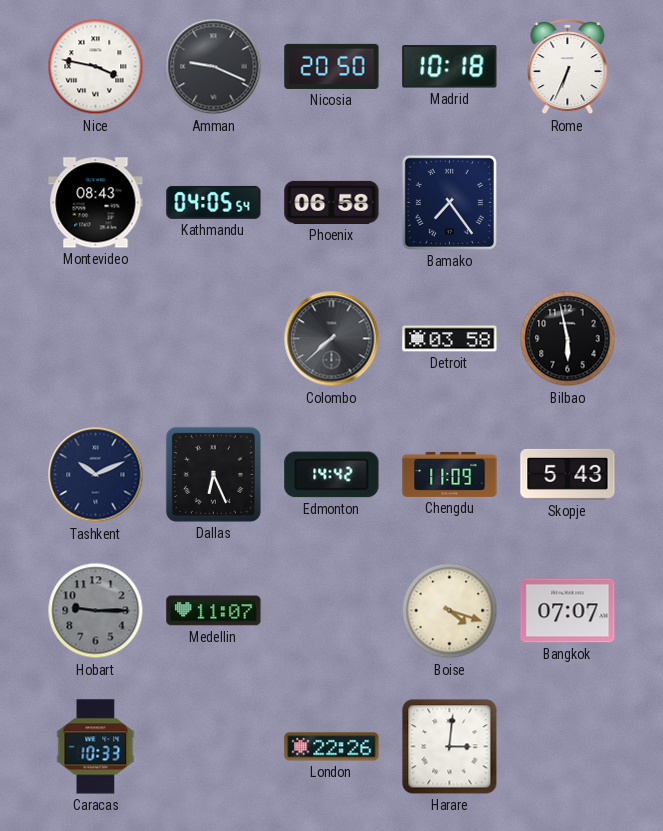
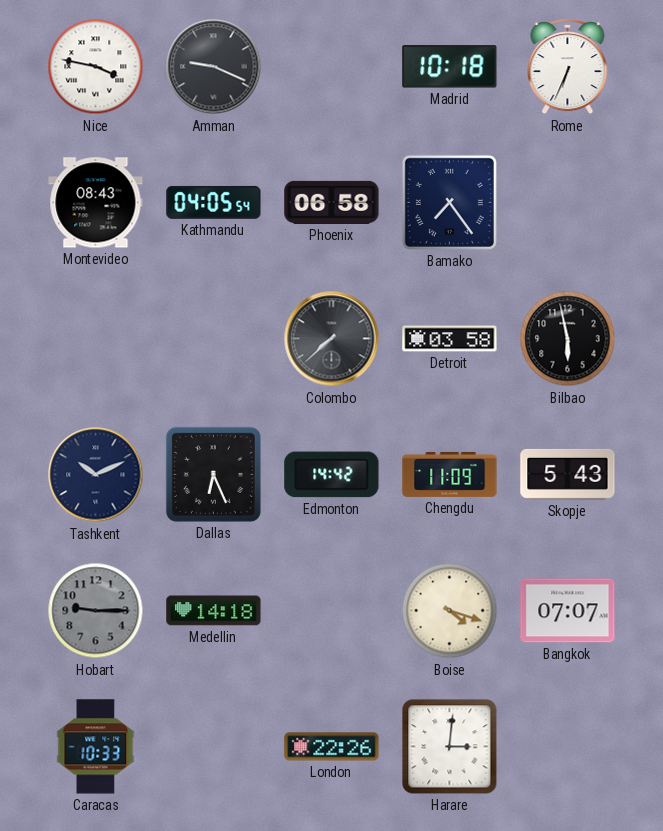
Nicosia: 20:50 -> none (332, 66)
Medellin: 11:07 -> 14:18 (214, 611)
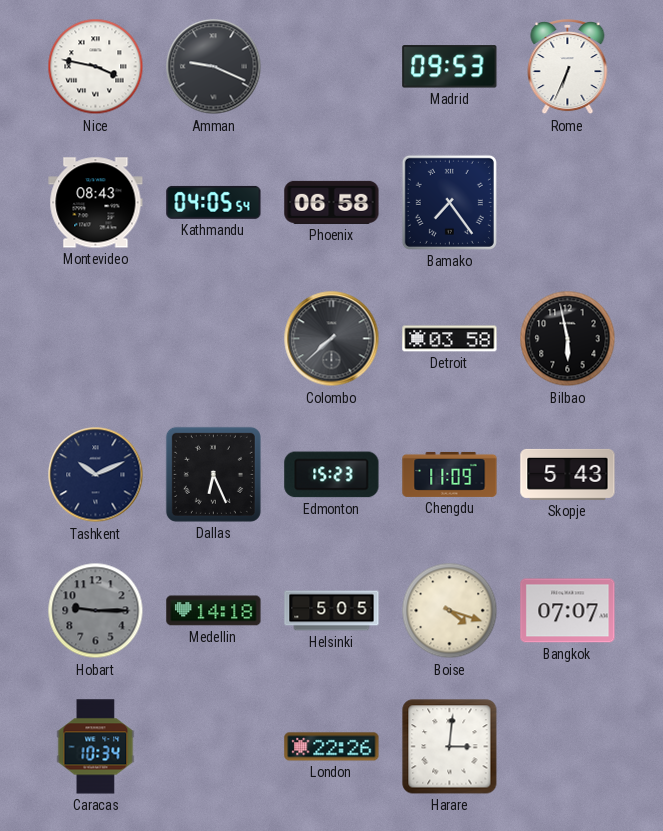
Madrid: 10:18 -> 09:53 (450, 67)
Edmonton: 14:42 -> 15:23 (332, 475)
Helsinki: none -> 5:05 (332, 611)
Caracas: 10:33 -> 10:34 (96, 747)
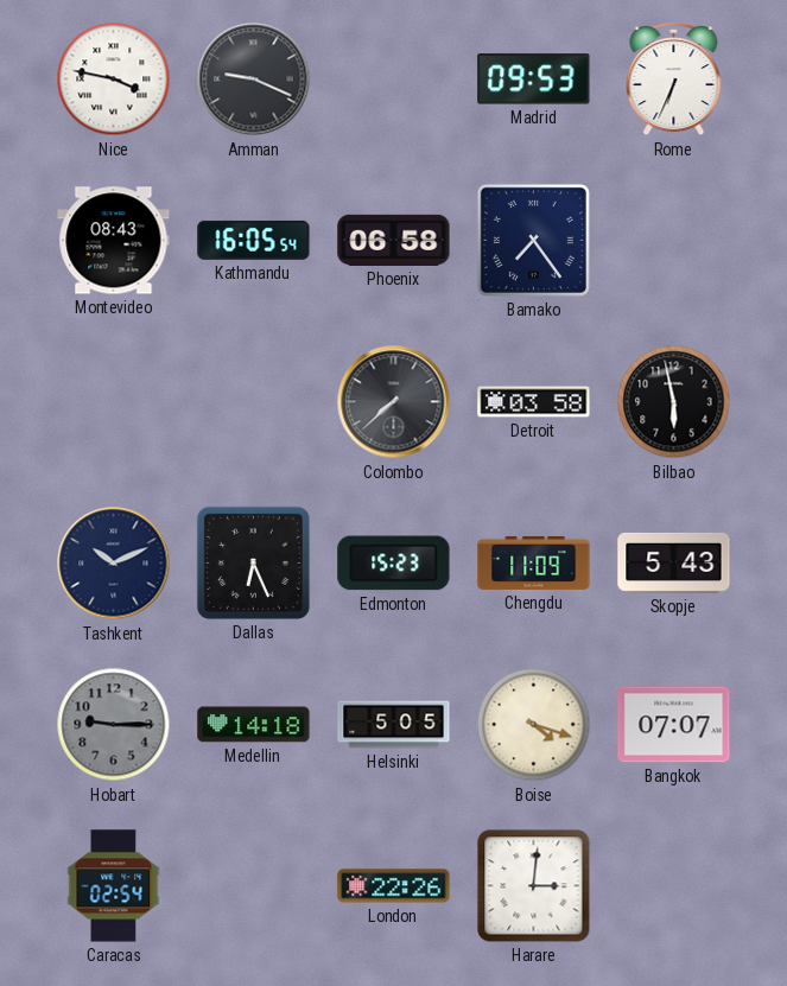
Kathmandu: 04:05 -> 16:05 (254, 240)
Caracas: 10:34 -> 02:54 (114, 886)
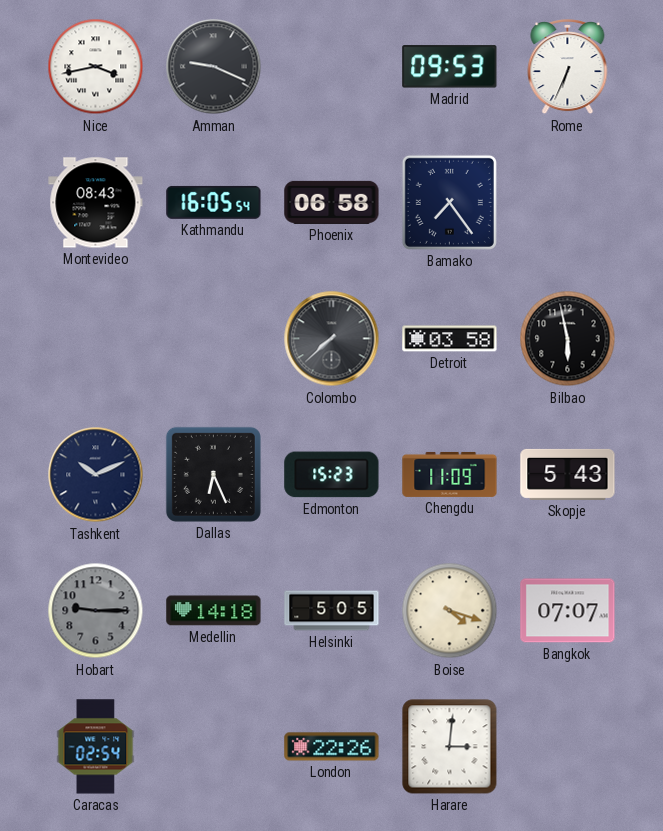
Nice: 3:47 -> 3:43 (96, 67)
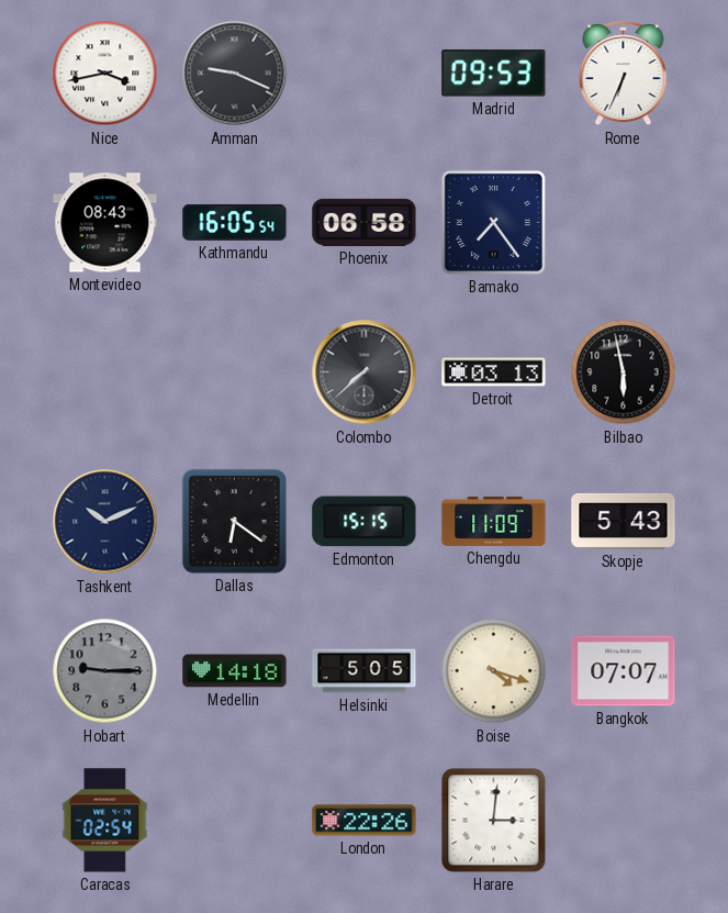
Detroit: 03:58 -> 03:13 (494, 372)
Dallas: 6:26 -> 6:21 (234, 521)
Edmonton: 15:23 -> 15:15 (365, 522)
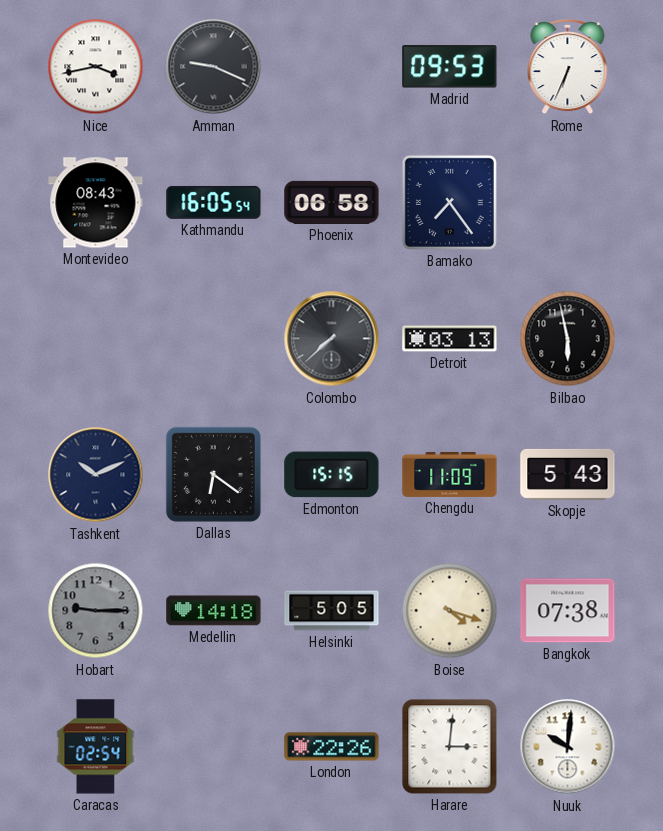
Bangkok: 07:07 -> 07:38 (568, 611)
Nuuk: none -> 10:01 (568, 747)
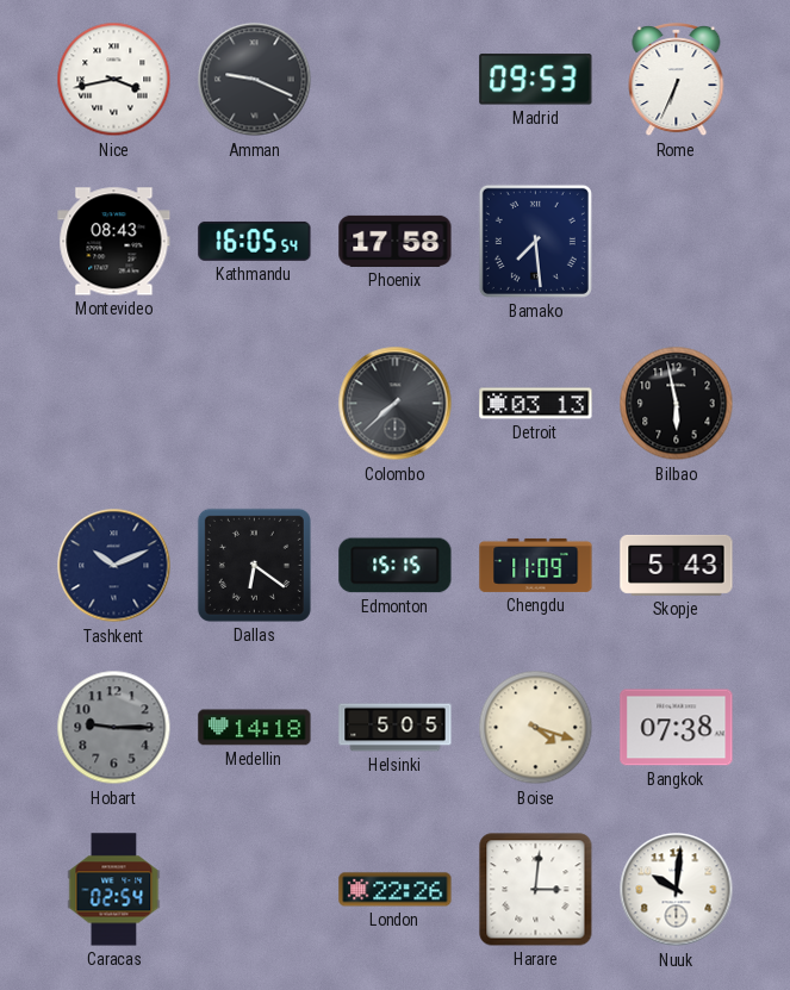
Phoenix: 06:58 -> 17:58 (396, 241)
Bamako: 7:24 -> 7:29 (535, 241)
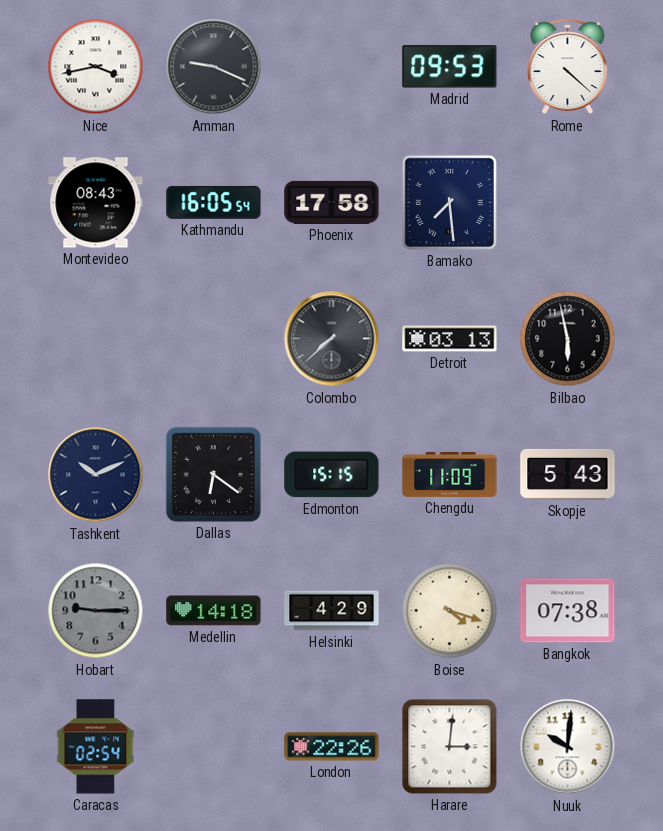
Rome: 6:34 -> 4:22 (568, 68)
Helsinki: 5:05 -> 4:29 (332, 611)
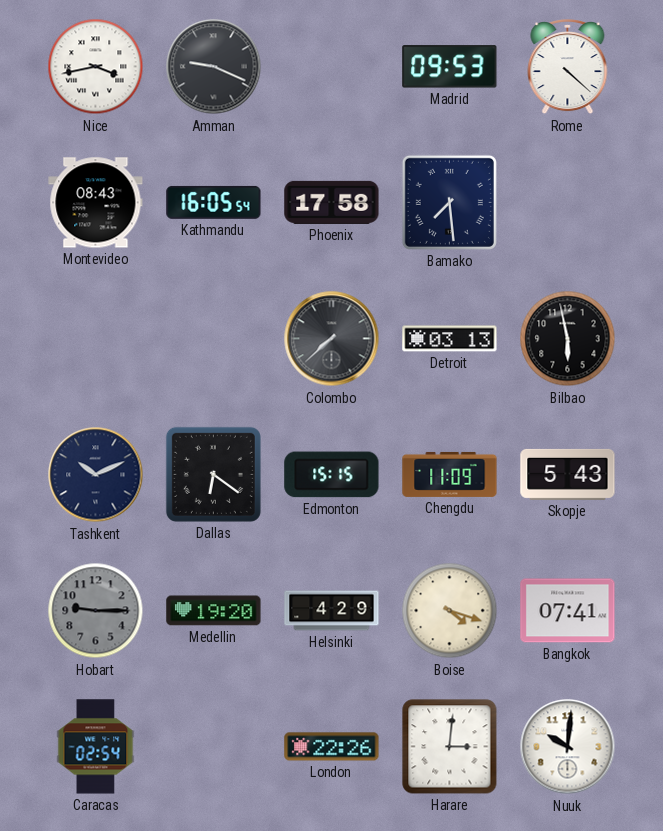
Medellin: 14:18 -> 19:20 (214, 611)
Bangkok: 07:38 -> 07:41 (568, 611)
